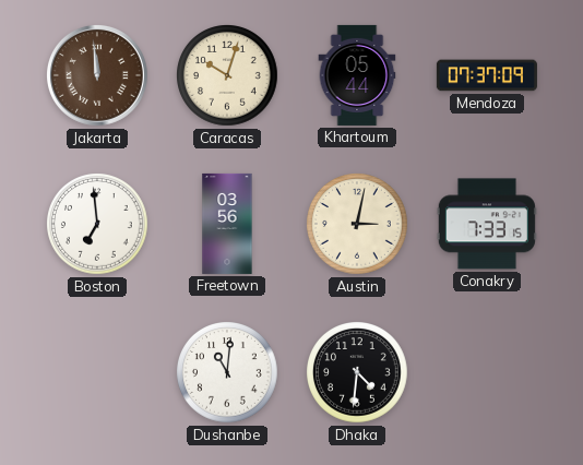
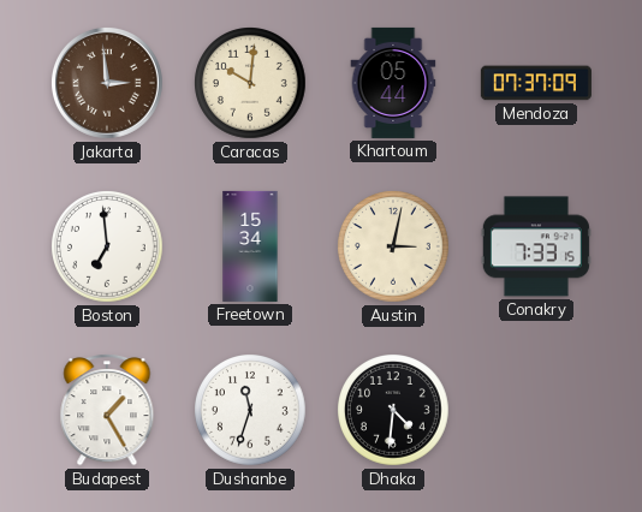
Jakarta: 11:59 -> 2:59 (107, 83)
Caracas: 10:03 -> 10:01 (251, 84)
Freetown: 03:56 -> 15:34 (250, 246)
Budapest: none -> 1:25 (107, 411)
Dushanbe: 11:01 -> 11:33 (251, 411)
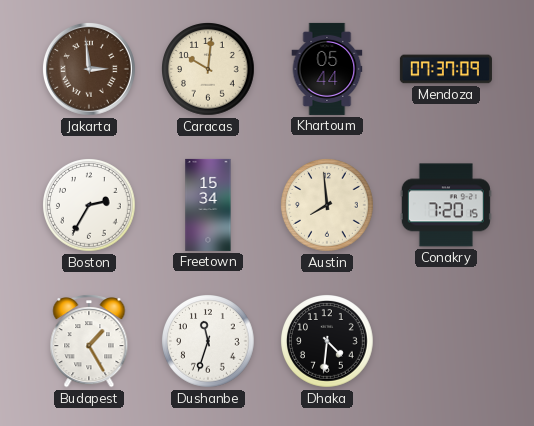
Boston: 6:59 -> 2:35 (90, 206)
Austin: 3:02 -> 7:59 (328, 206)
Conakry: 7:33 -> 7:20 (446, 205)
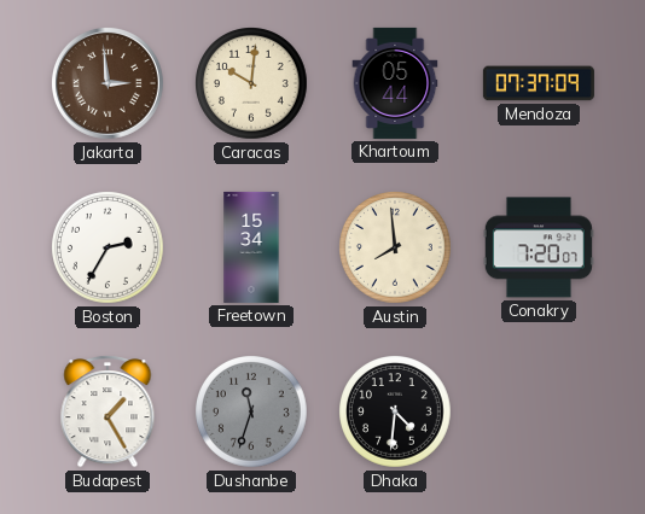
Conakry: 7:20:15 -> 7:20:07 (539, 247)
Dushanbe dial: white -> grey (252, 413)
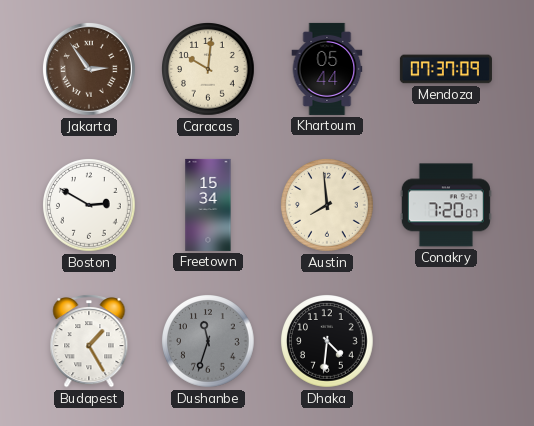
Jakarta: 2:59 -> 2:54 (89, 69)
Boston: 2:35 -> 2:50 (90, 206)
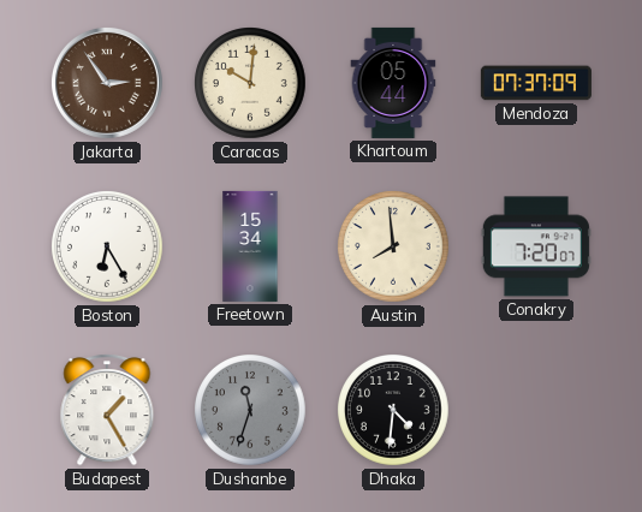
Boston: 2:50 -> 6:25 (108, 248)
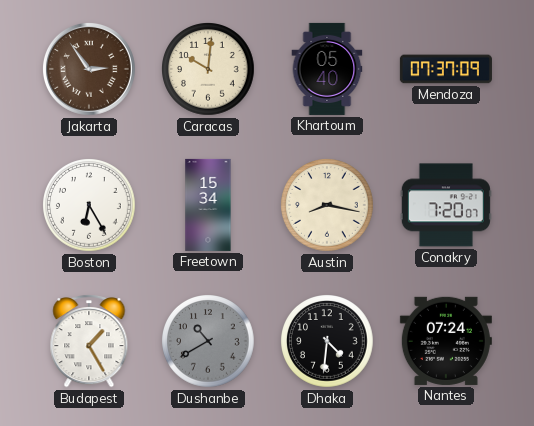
Khartoum: 05:44 -> 05:40 (327, 69)
Austin: 7:59 -> 8:17 (328, 206)
Dushanbe: 11:33 -> 10:40 (209, 342)
Nantes: none -> 07:24 (446, 341)
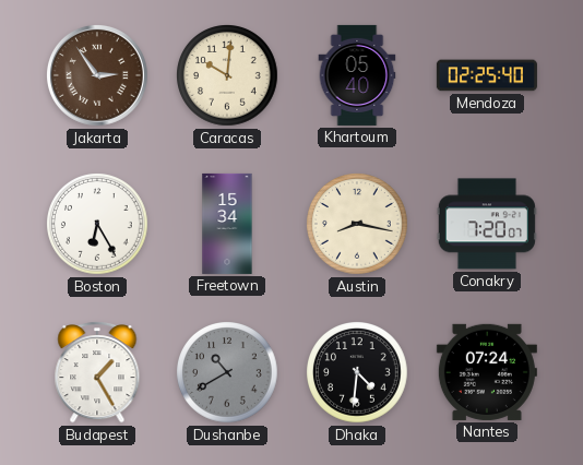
Mendoza: 07:37 -> 02:25 (487, 75)
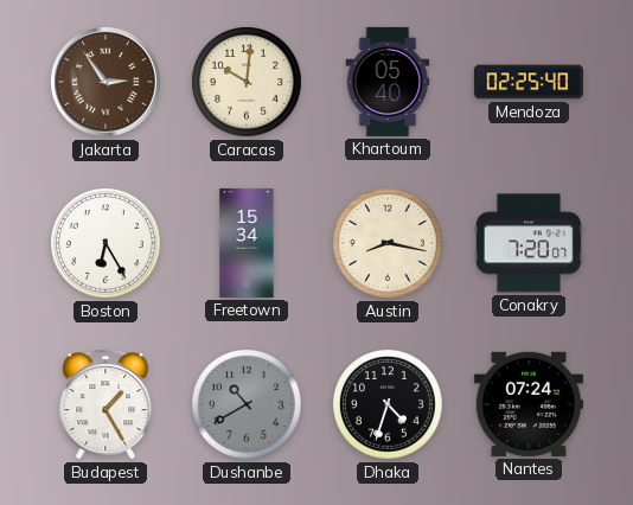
Dhaka: 4:31 -> 4:33 (389, 405)
